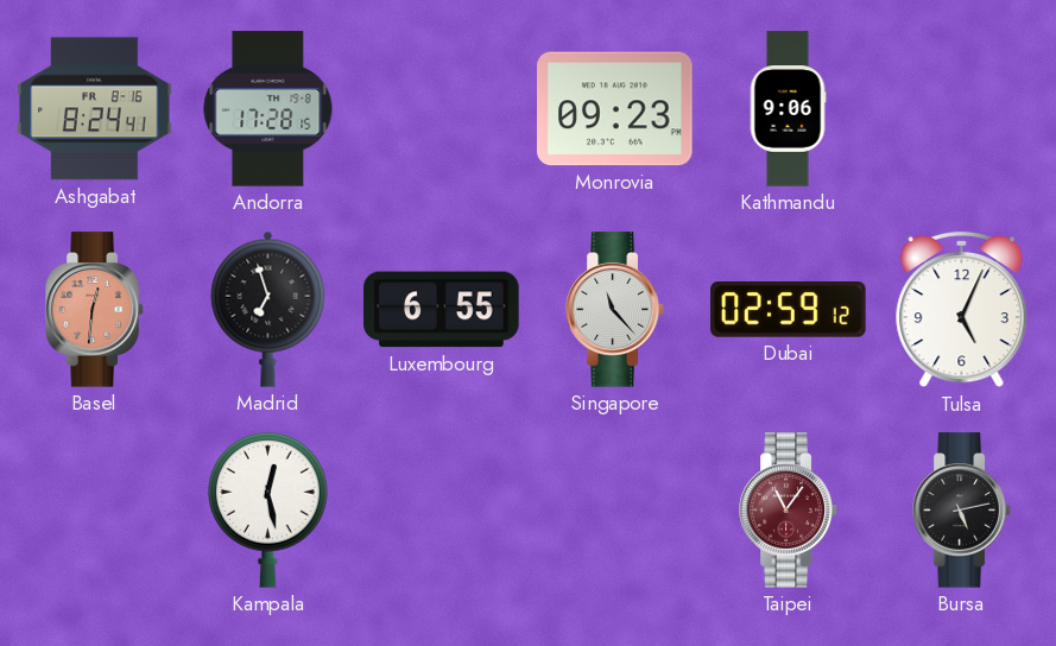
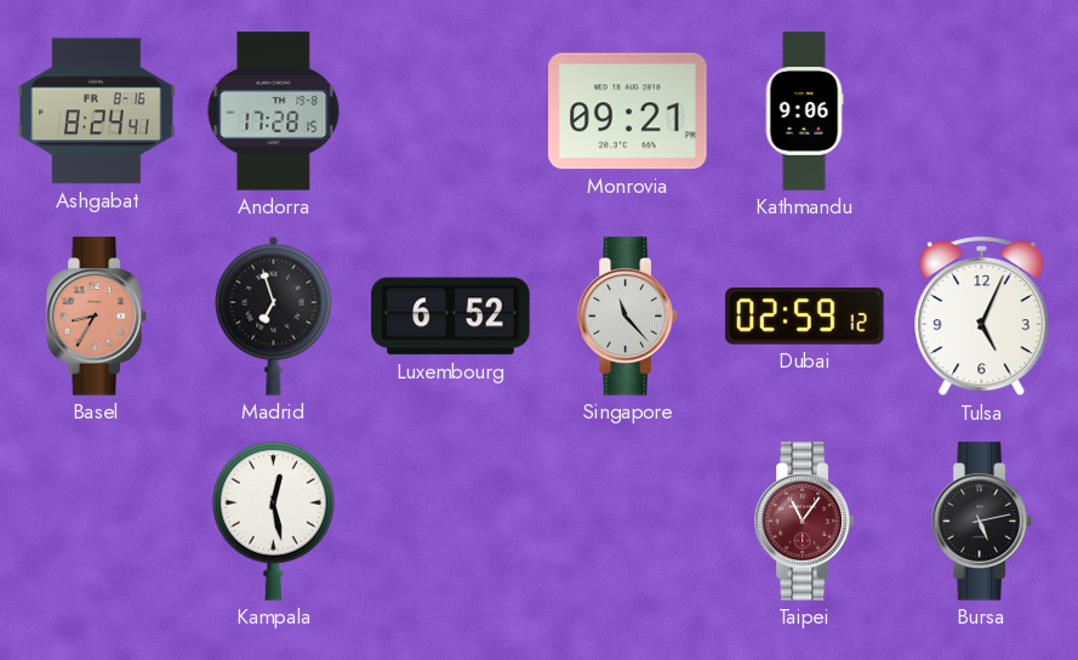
Monrovia: 09:23 -> 09:21 (628, 112)
Basel: 12:31 -> 8:35 (97, 317)
Luxembourg: 6:55 -> 6:52 (451, 317)
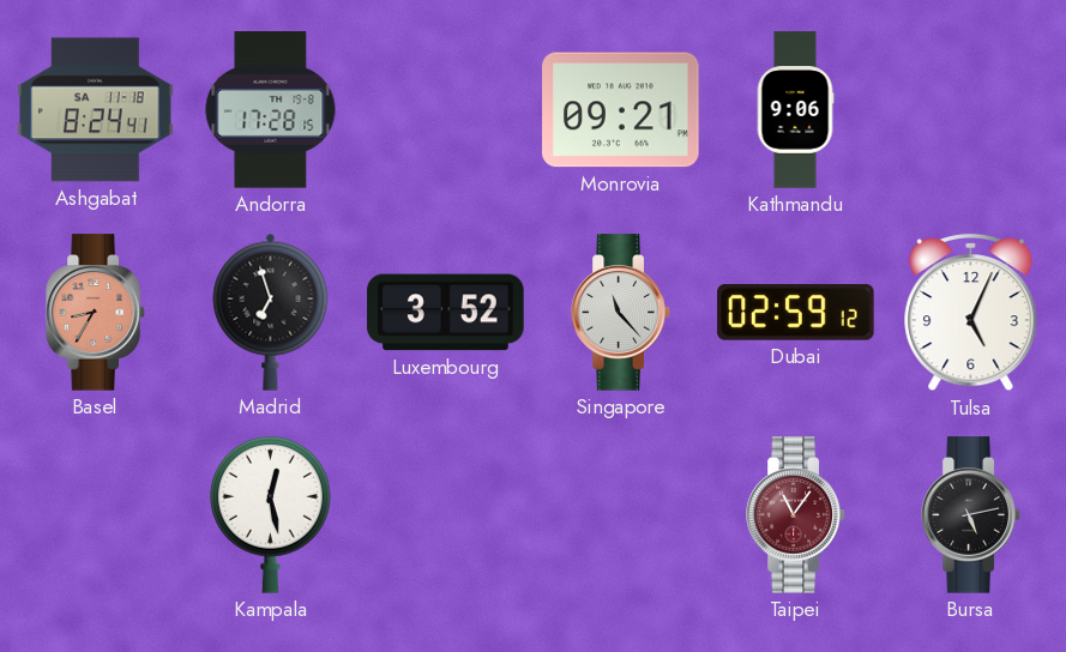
Ashgabat date: FR 8-16 -> SA 11-18 (96, 110)
Luxembourg: 6:52 -> 3:52 (446, 313)
